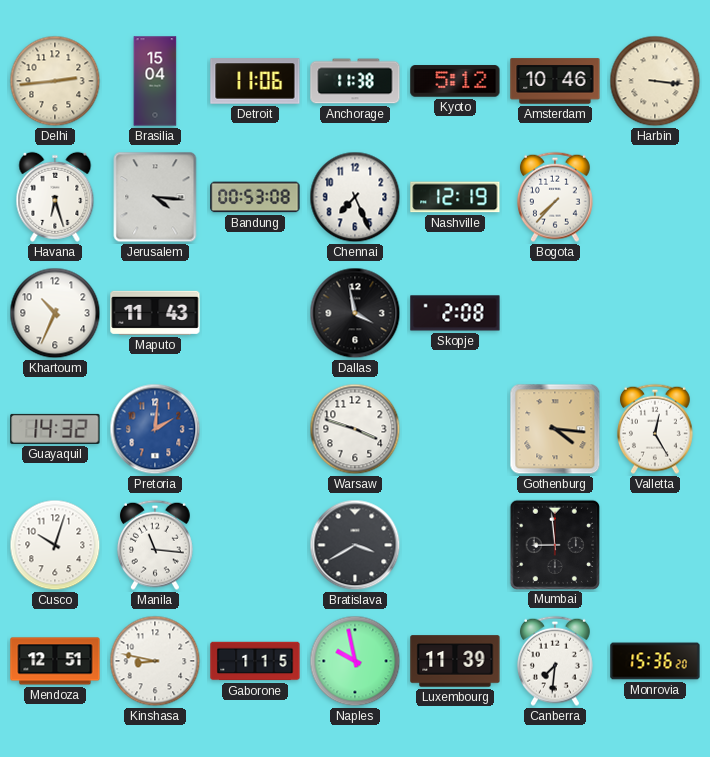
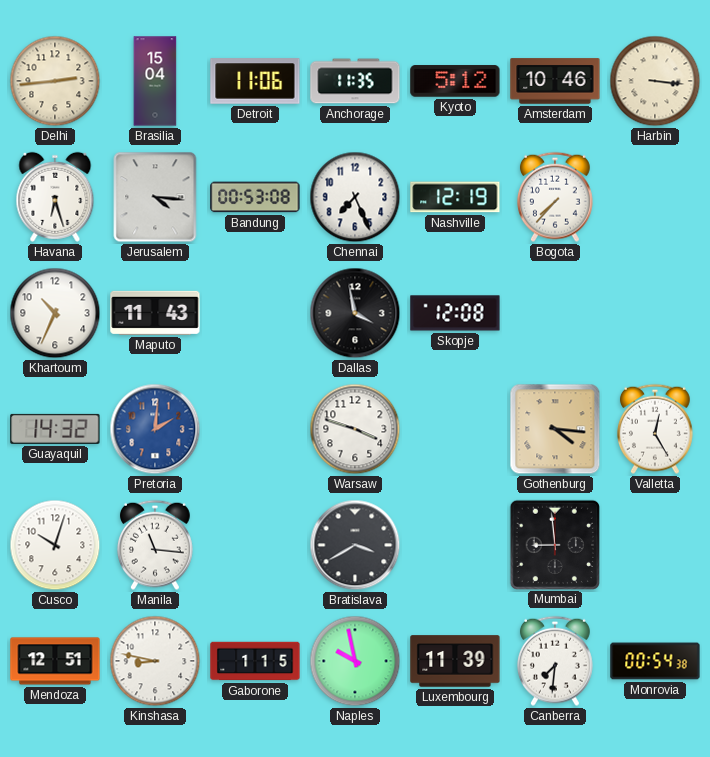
Anchorage: 11:38 -> 11:35 (355, 81)
Skopje: 2:08 -> 12:08 (455, 313)
Monrovia: 15:36 -> 00:54 (655, 661)
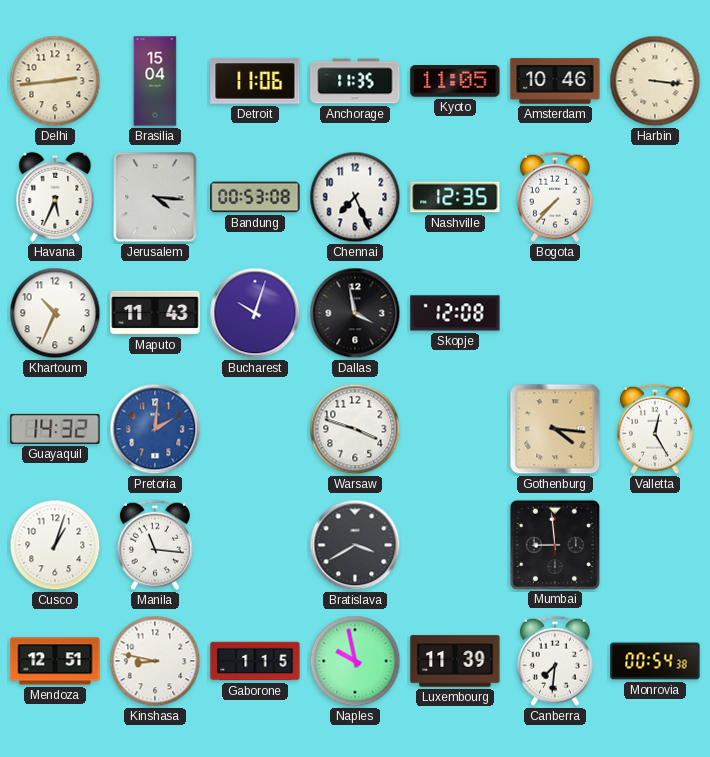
Kyoto: 5:12 -> 11:05 (455, 81)
Havana: 6:27 -> 5:34 (55, 197)
Nashville: 12:19 -> 12:35 (455, 197)
Bucharest: none -> 10:03 (255, 313)
Cusco: 10:03 -> 1:03 (55, 545)
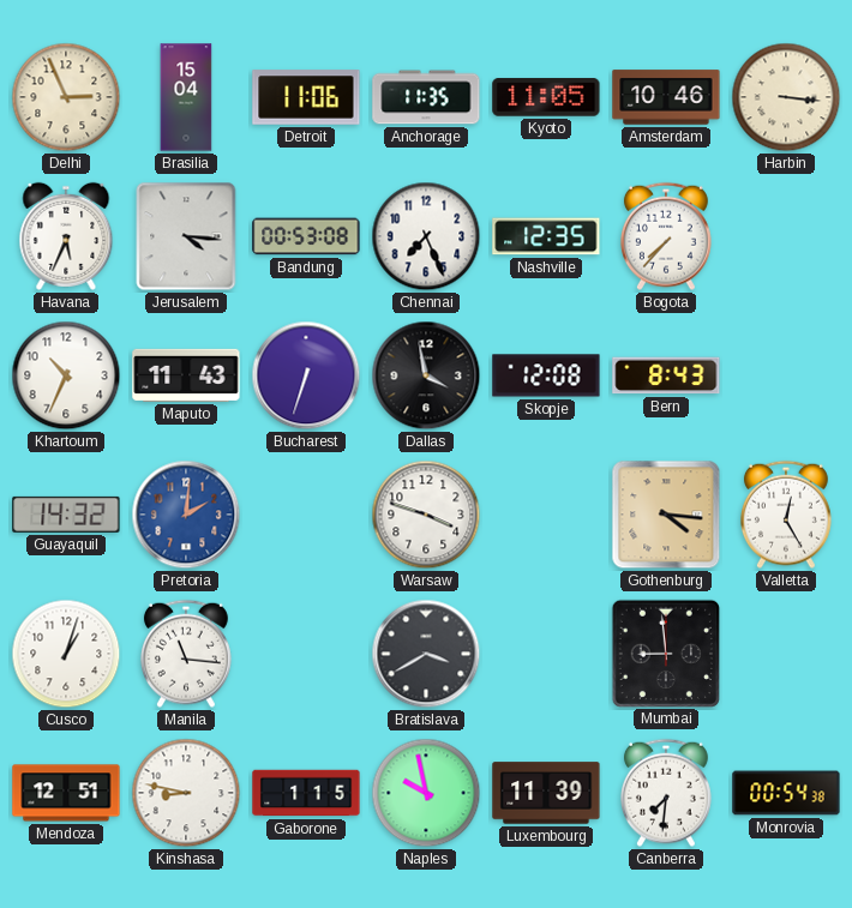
Delhi: 2:44 -> 2:56 (66, 97)
Bucharest: 10:03 -> 6:33 (306, 375)
Bern: none -> 8:43 (666, 375)
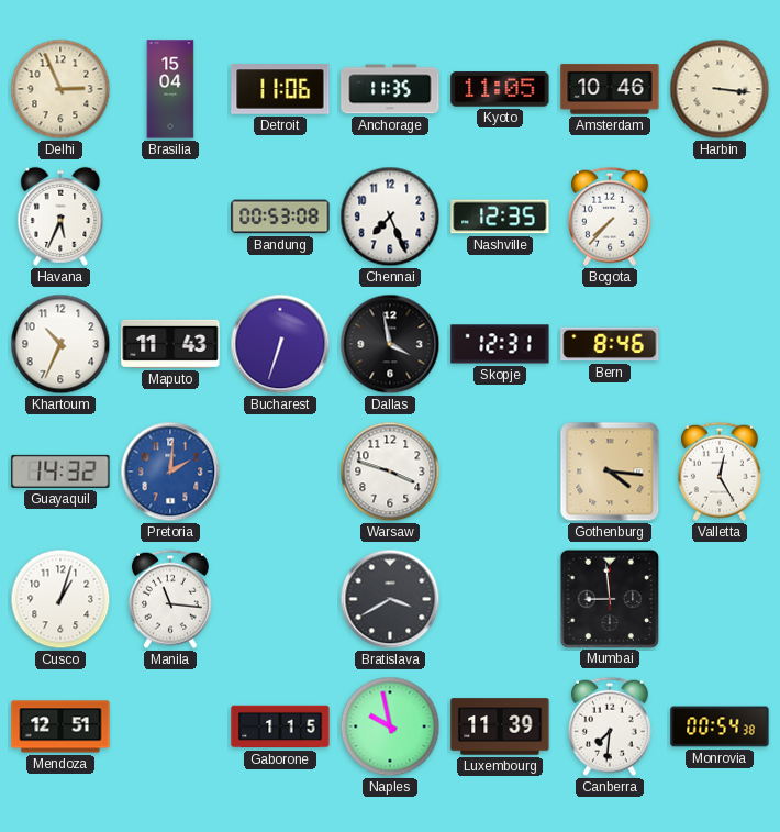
Jerusalem: 4:16 -> none (186, 236)
Skopje: 12:08 -> 12:31 (500, 344)
Bern: 8:43 -> 8:46 (610, 344)
Kinshasa: 8:47 -> none (186, 793)
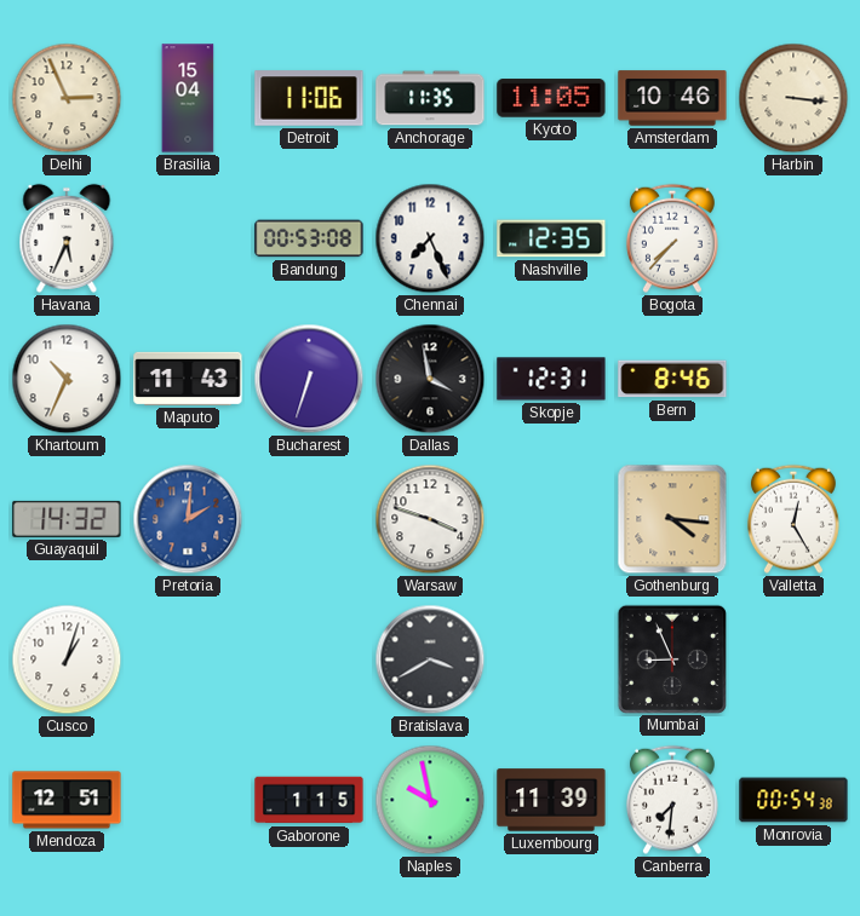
Manila: 11:16 -> none (170, 599)
Mumbai: 8:59 -> 8:56 (671, 658)
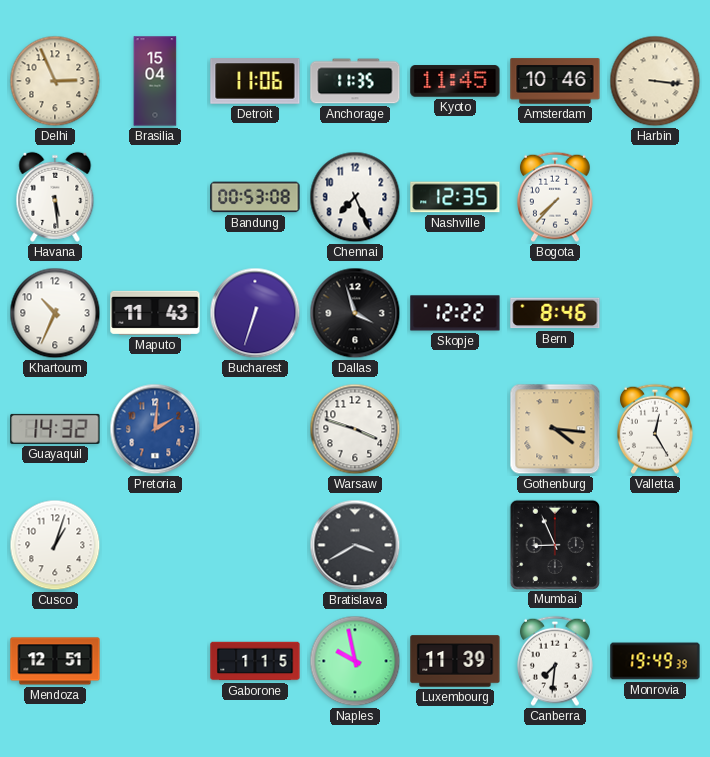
Kyoto: 11:05 -> 11:45 (455, 81)
Havana: 5:34 -> 5:29 (55, 197)
Dallas: 3:58 -> 3:57 (355, 313)
Skopje: 12:31 -> 12:22 (455, 313)
Monrovia: 00:54 -> 19:49 (655, 661)
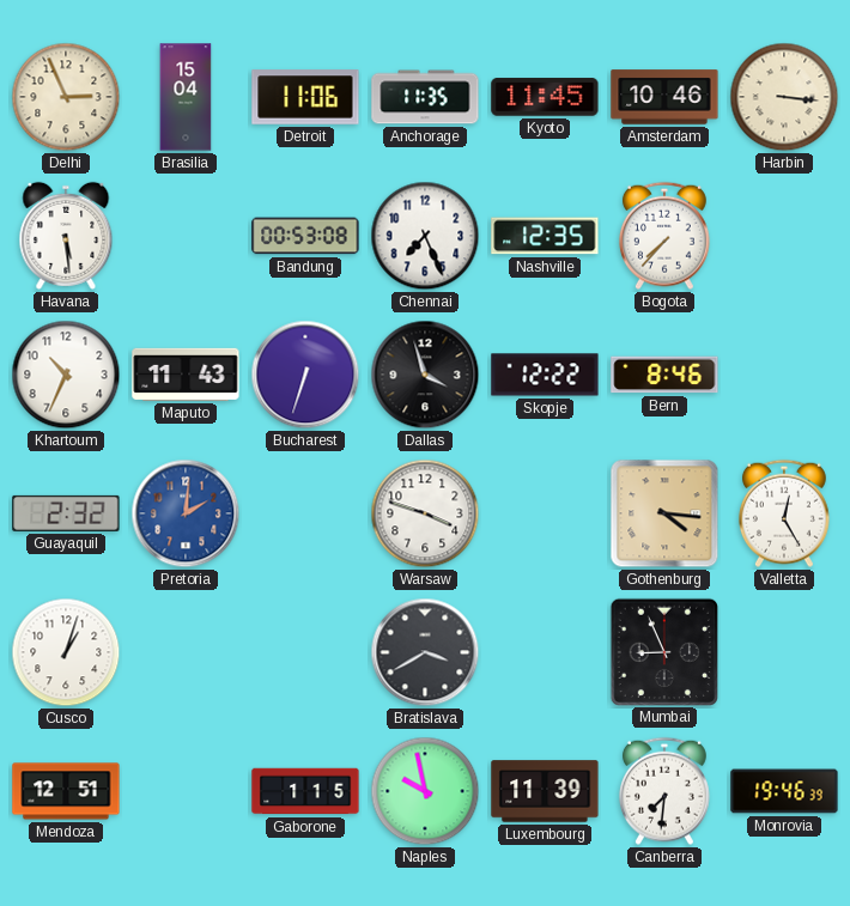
Guayaquil: 14:32 -> 2:32 (66, 513)
Monrovia: 19:49 -> 19:46 (784, 791)
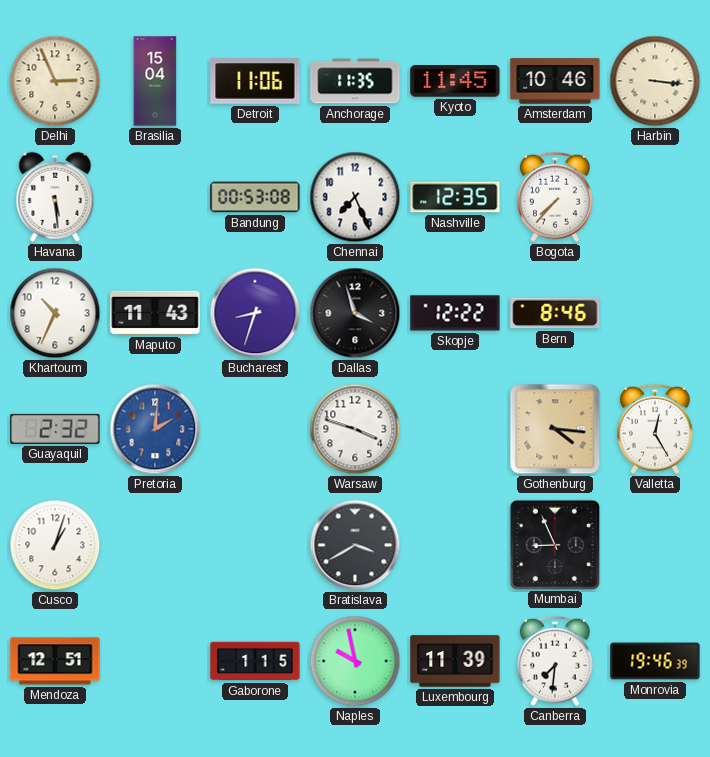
Bucharest: 6:33 -> 8:33 (255, 313)
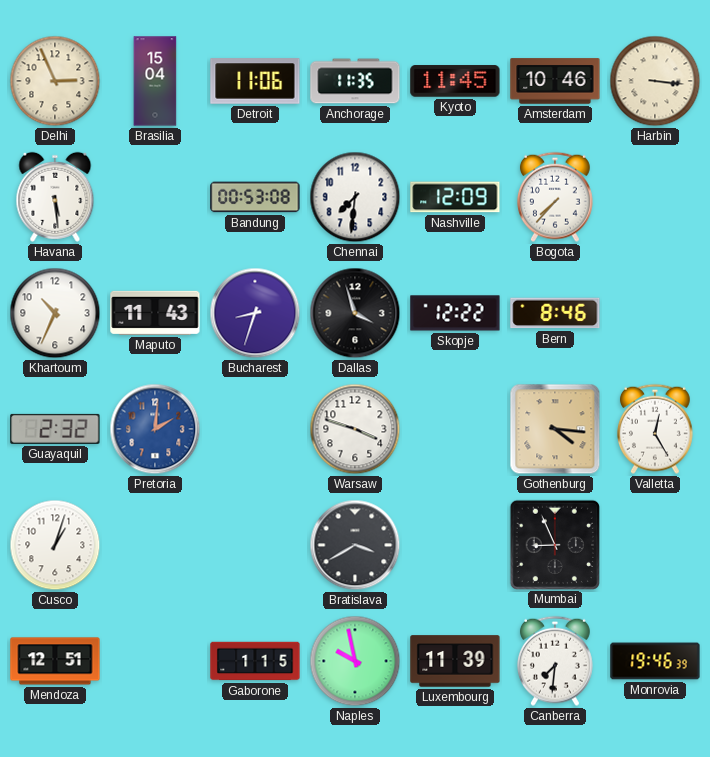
Chennai: 7:26 -> 7:31 (355, 197)
Nashville: 12:35 -> 12:09 (455, 197)
